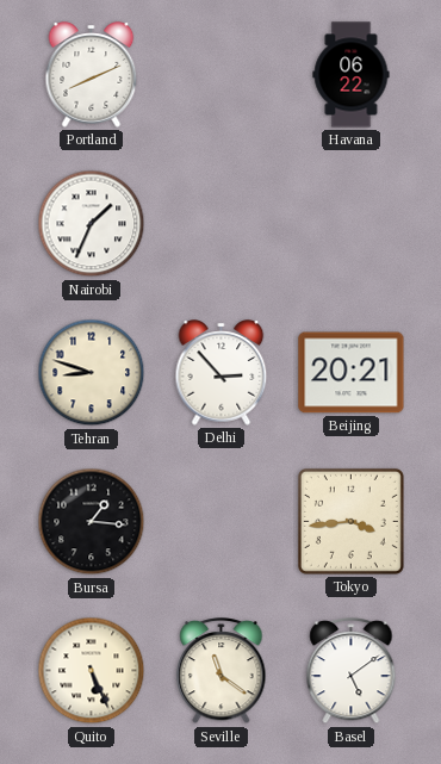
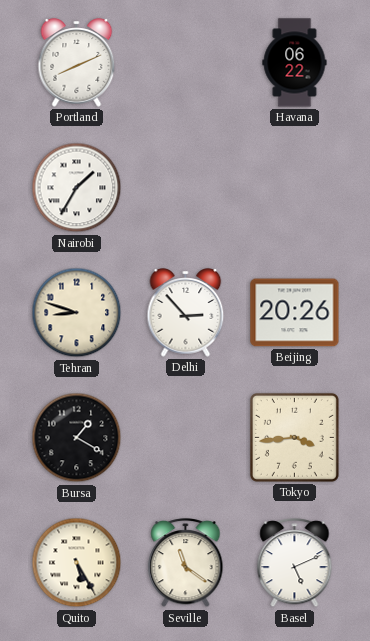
Nairobi: 1:34 -> 1:35 (77, 188)
Beijing: 20:21 -> 20:26 (295, 313)
Bursa: 1:16 -> 1:20 (77, 438)
Quito: 5:26 -> 5:25 (77, 563)
Basel: 5:09 -> 5:11 (295, 563)
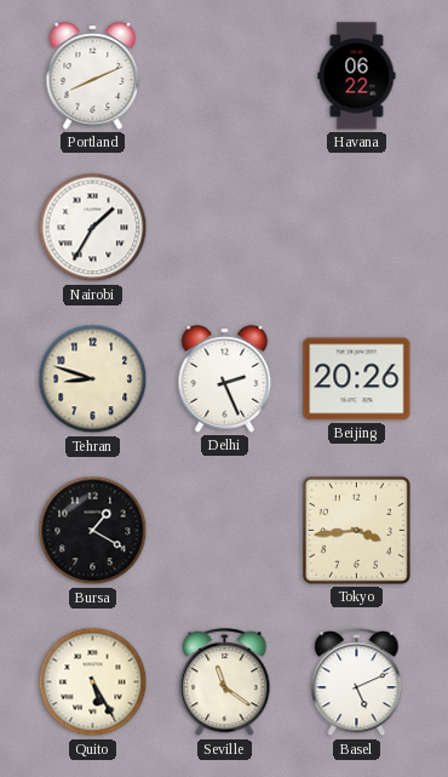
Delhi: 2:53 -> 2:26 (225, 379)
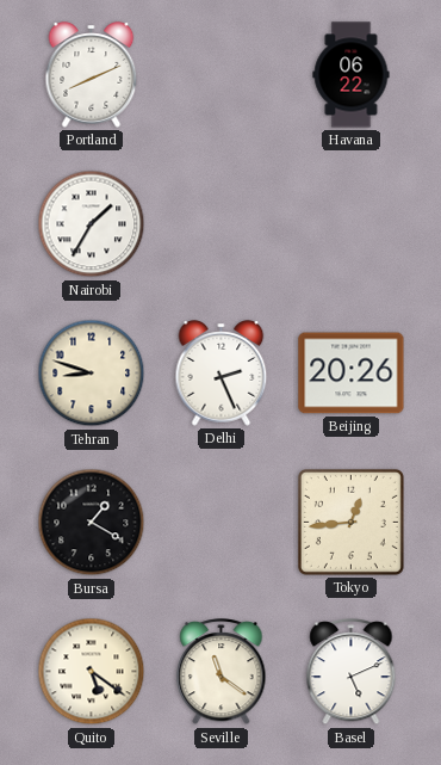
Tokyo: 3:44 -> 12:44 (350, 522)
Quito: 5:25 -> 5:21 (92, 672)
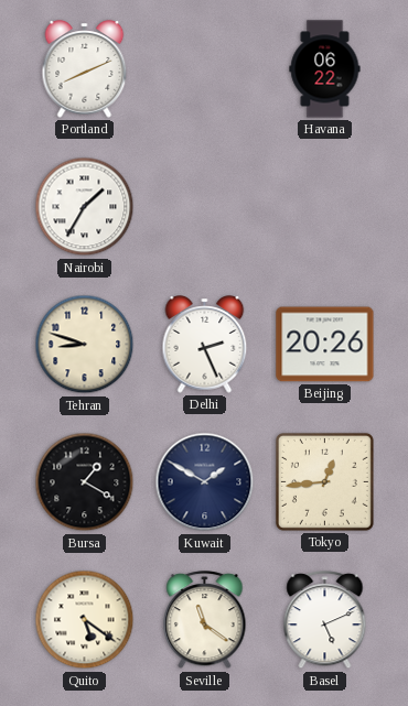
Kuwait: none -> 1:50 (205, 482)
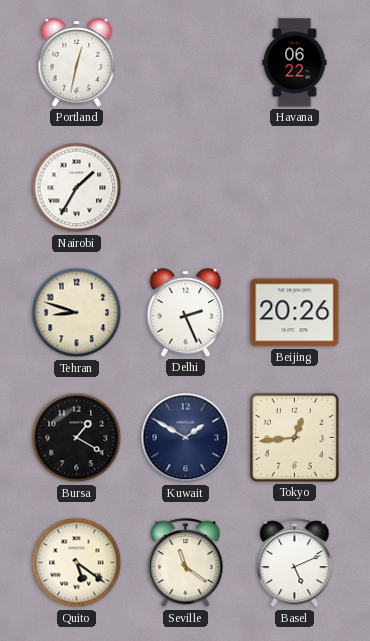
Portland: 8:11 -> 12:32 (77, 63)
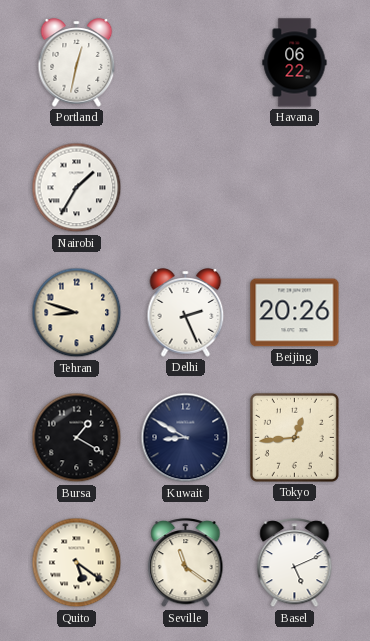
Kuwait: 1:50 -> 8:50 (186, 438)
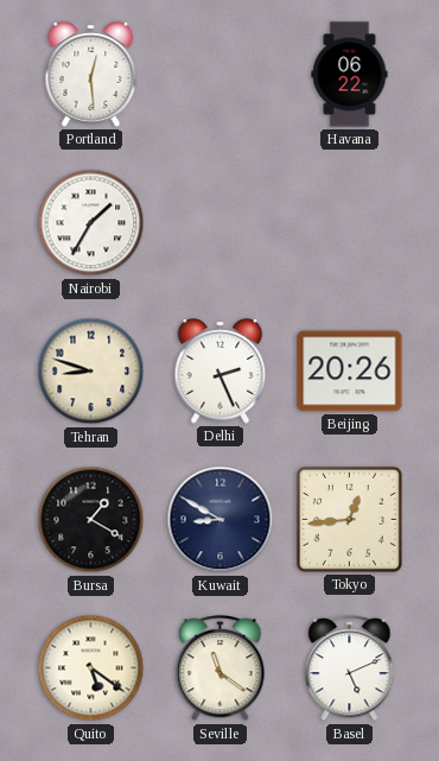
Portland: 12:32 -> 12:29 (91, 75)
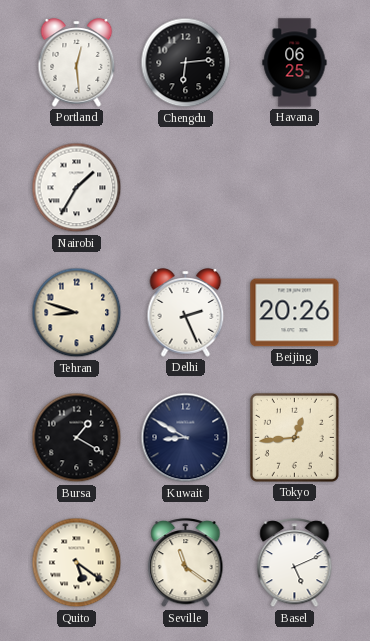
Chengdu: none -> 6:14 (186, 63)
Havana: 06:22 -> 06:25 (295, 63)
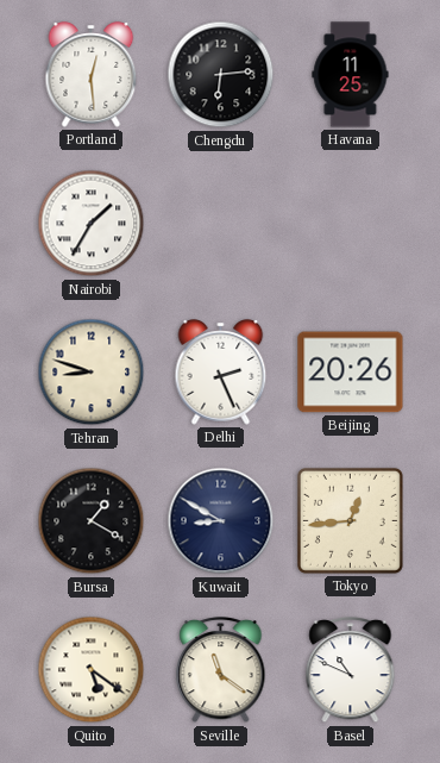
Havana: 06:25 -> 11:25 (351, 75)
Basel: 5:11 -> 10:49 (351, 670)
